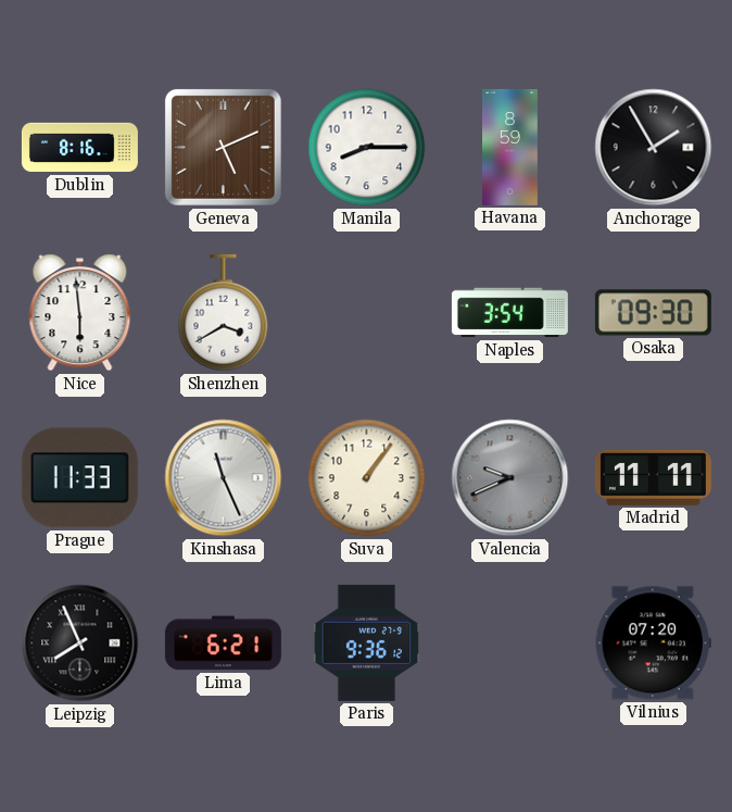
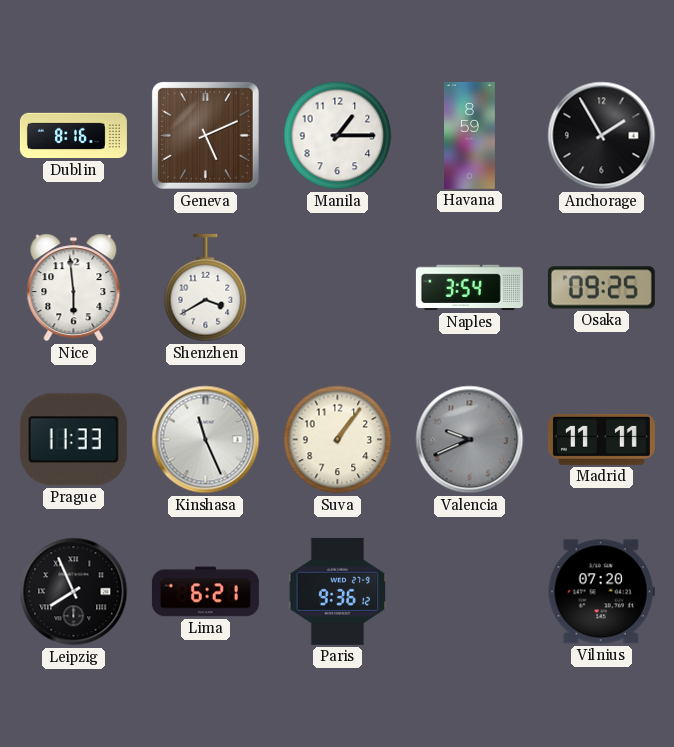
Manila: 8:15 -> 1:15 (338, 136)
Osaka: 09:30 -> 09:25 (601, 288)
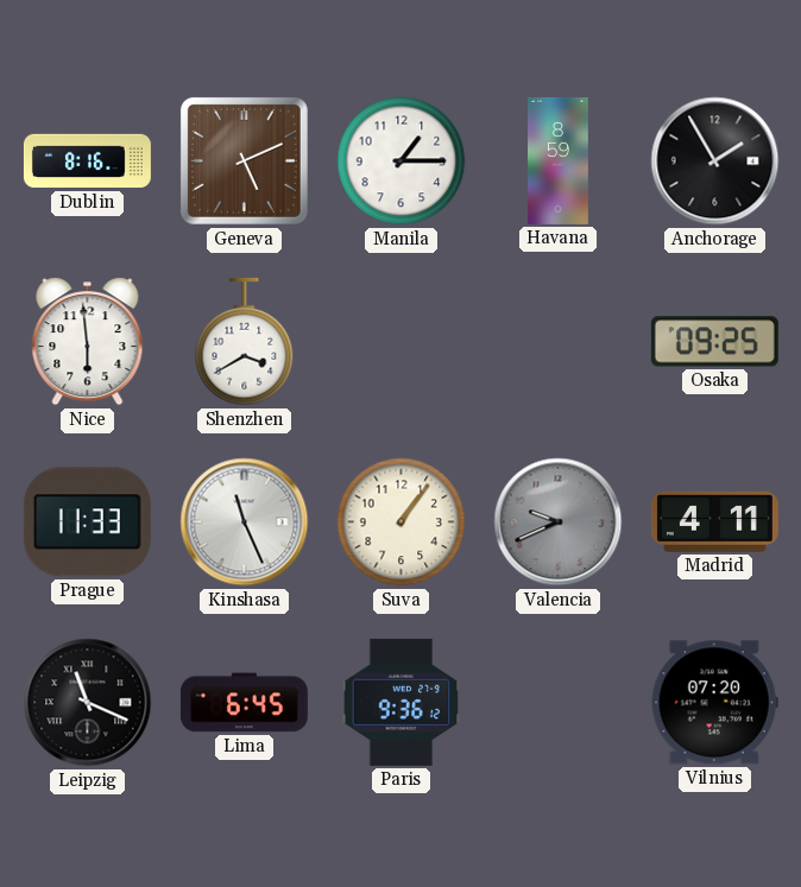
Naples: 3:54 -> none (469, 288)
Madrid: 11:11 -> 4:11 (714, 521)
Leipzig: 7:56 -> 11:19 (88, 703)
Lima: 6:21 -> 6:45 (244, 703)
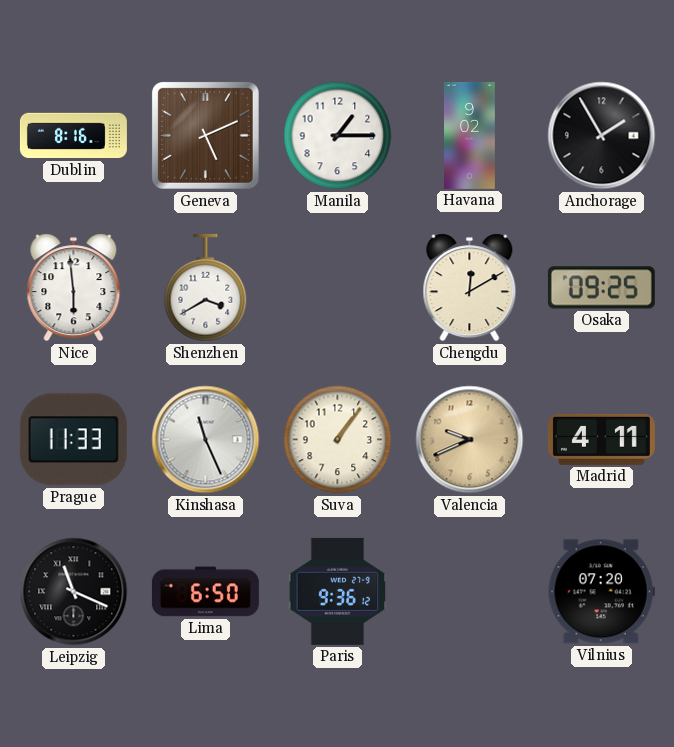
Havana: 8:59 -> 9:02 (470, 135)
Chengdu: none -> 12:10 (470, 288)
Valencia dial: grey -> champagne (470, 440)
Lima: 6:45 -> 6:50 (205, 592)
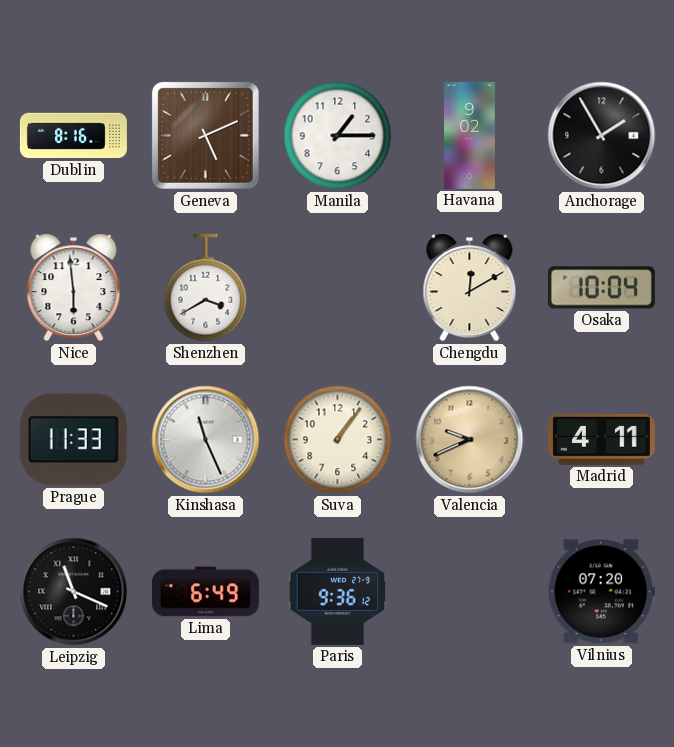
Osaka: 09:25 -> 10:04 (601, 288)
Lima: 6:50 -> 6:49 (205, 592)
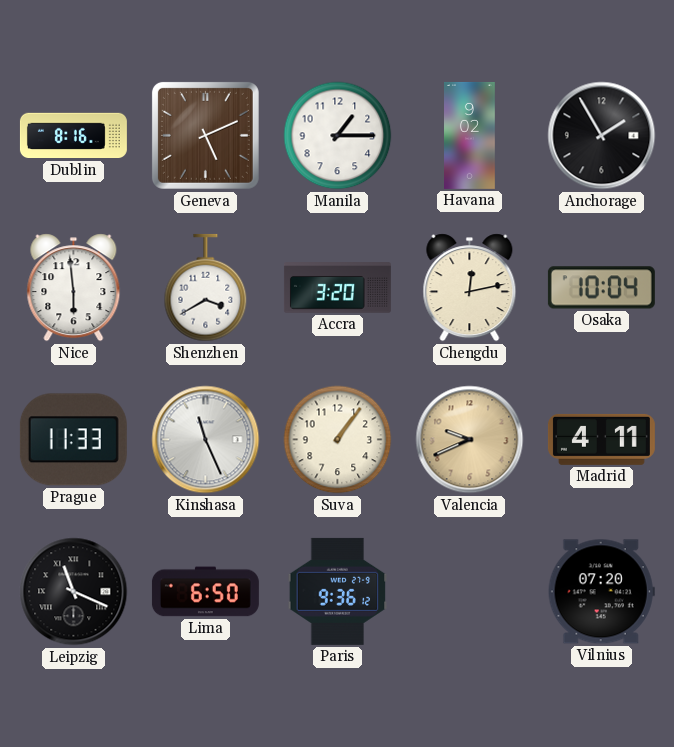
Accra: none -> 3:20 (337, 288)
Chengdu: 12:10 -> 12:13 (470, 288)
Lima: 6:49 -> 6:50 (205, 592)
